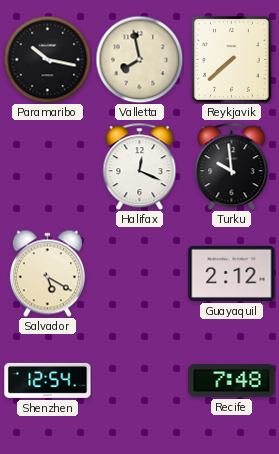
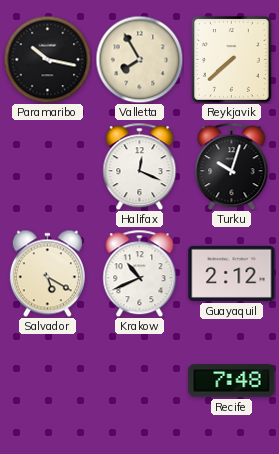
Valletta: 7:58 -> 7:55 (139, 59)
Turku: 9:59 -> 10:03 (232, 166)
Krakow: none -> 10:41 (140, 273)
Shenzhen: 12:54 -> none (48, 380)
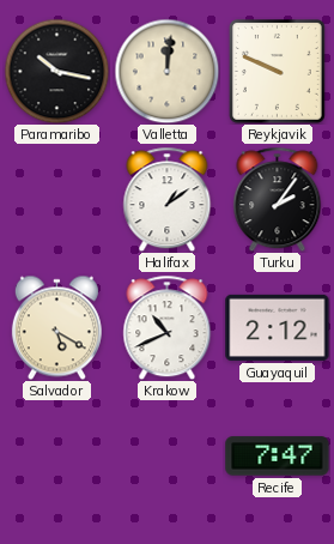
Valletta: 7:55 -> 12:01 (166, 71)
Reykjavik: 7:38 -> 9:49 (277, 72)
Halifax: 12:19 -> 1:09 (168, 199)
Turku: 10:03 -> 2:06 (278, 199)
Recife: 7:48 -> 7:47 (278, 457)
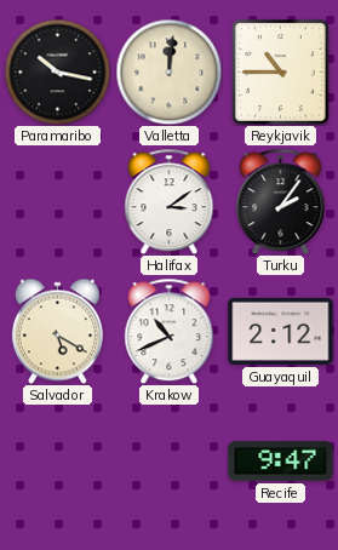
Reykjavik: 9:49 -> 10:45 (280, 73)
Halifax: 1:09 -> 3:09 (170, 201)
Recife: 7:47 -> 9:47 (281, 462)
